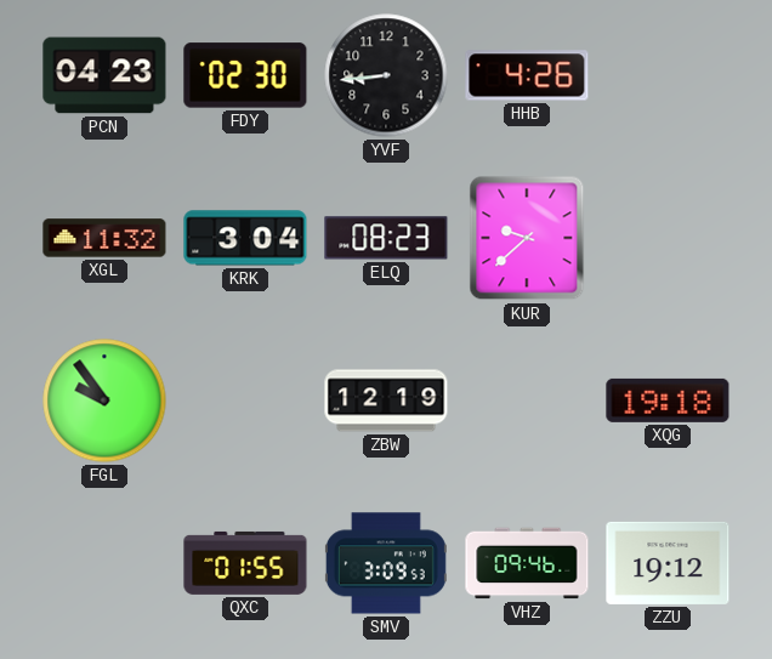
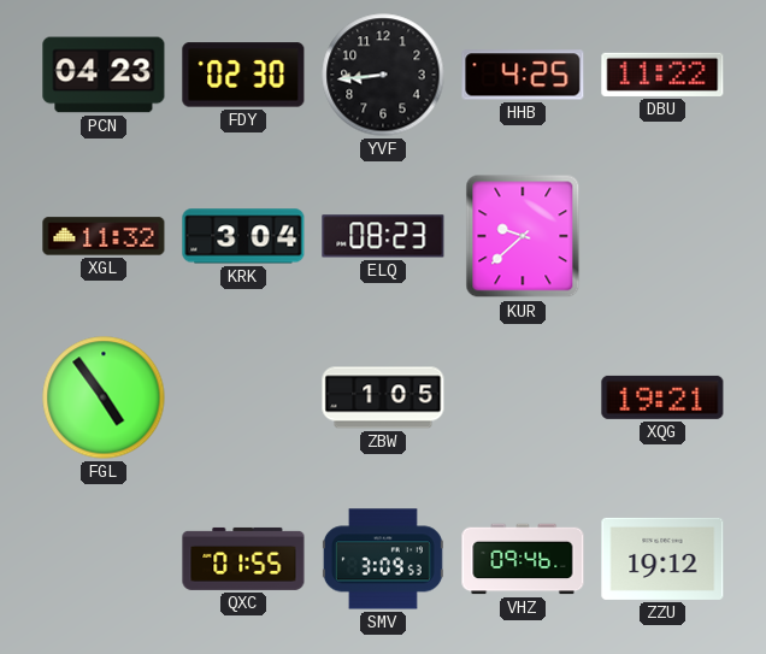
HHB: 4:26 -> 4:25 (523, 75)
DBU: none -> 11:22 (662, 75)
FGL: 9:54 -> 4:54 (104, 397)
ZBW: 12:19 -> 1:05 (383, 397)
XQG: 19:18 -> 19:21 (662, 397)
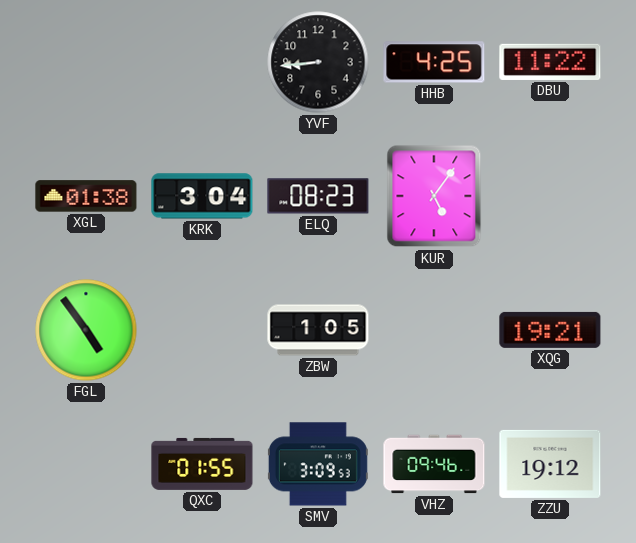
PCN: 04:23 -> none (104, 75)
FDY: 02:30 -> none (243, 75)
XGL: 11:32 -> 01:38 (86, 196)
KUR: 9:38 -> 5:06 (434, 196)
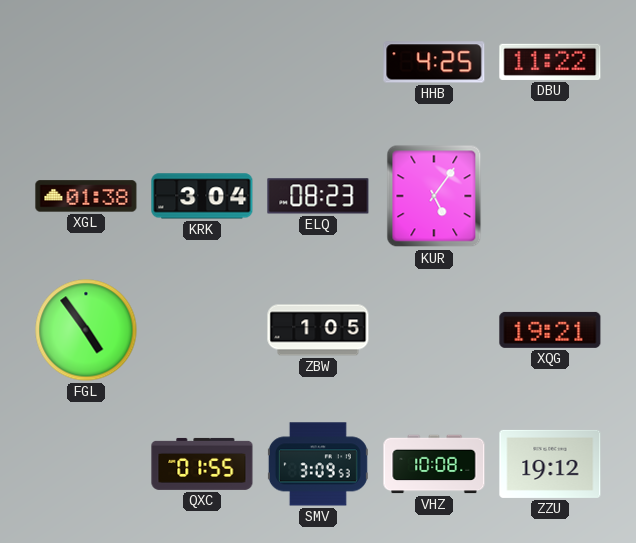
YVF: 8:44 -> none (318, 62)
VHZ: 09:46 -> 10:08 (434, 464)
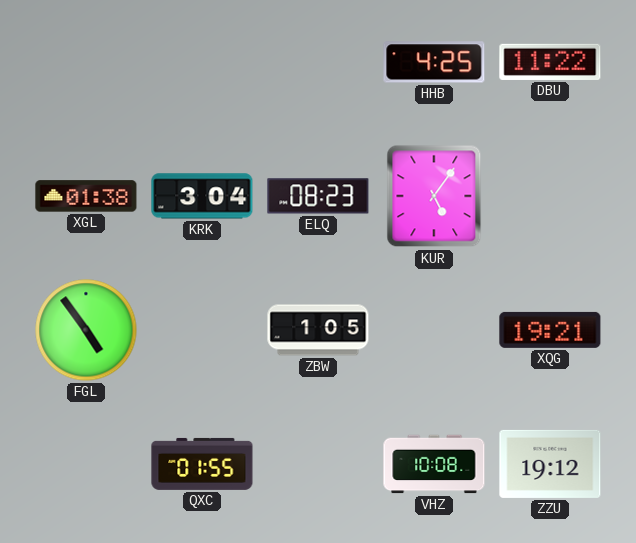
SMV: 3:09 -> none (318, 464)
